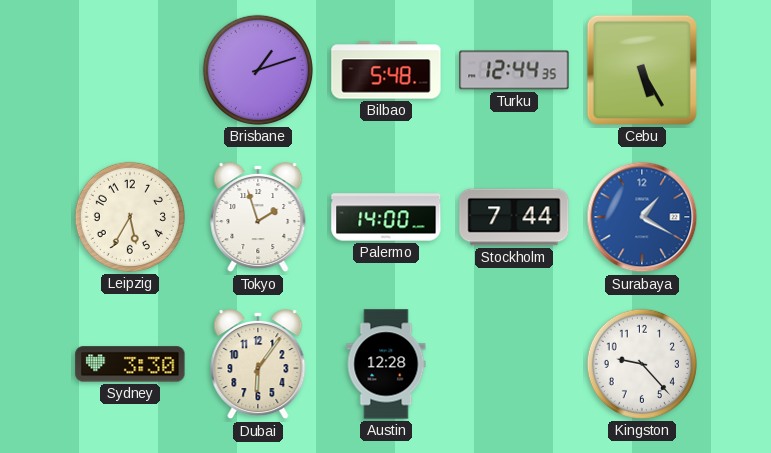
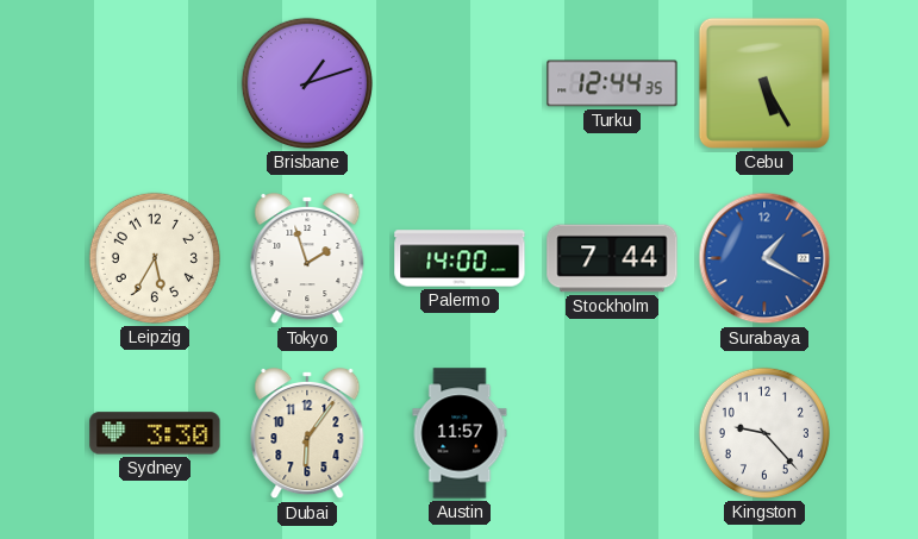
Bilbao: 5:48 -> none (386, 70)
Austin: 12:28 -> 11:57 (460, 433)
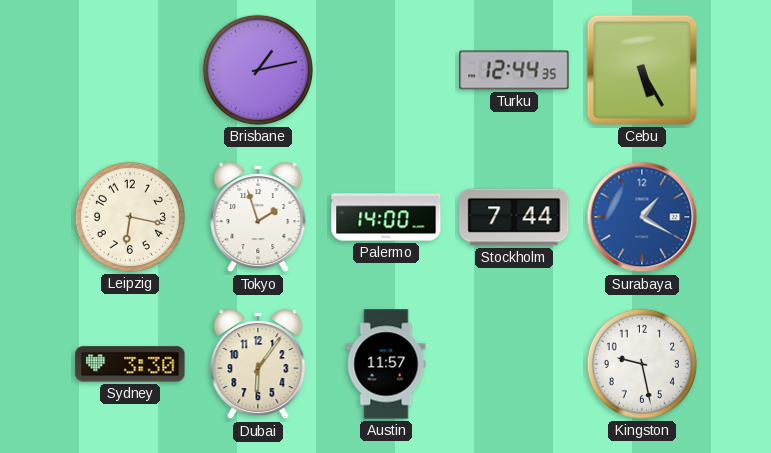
Brisbane: 1:12 -> 1:13 (258, 70)
Leipzig: 5:35 -> 6:17 (130, 217)
Kingston: 9:23 -> 9:28 (642, 364)
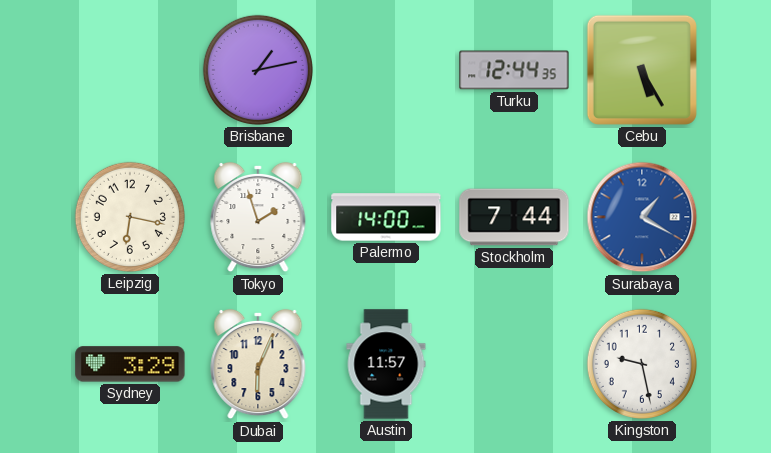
Sydney: 3:30 -> 3:29 (130, 364)
Dubai: 6:06 -> 6:04 (258, 364)
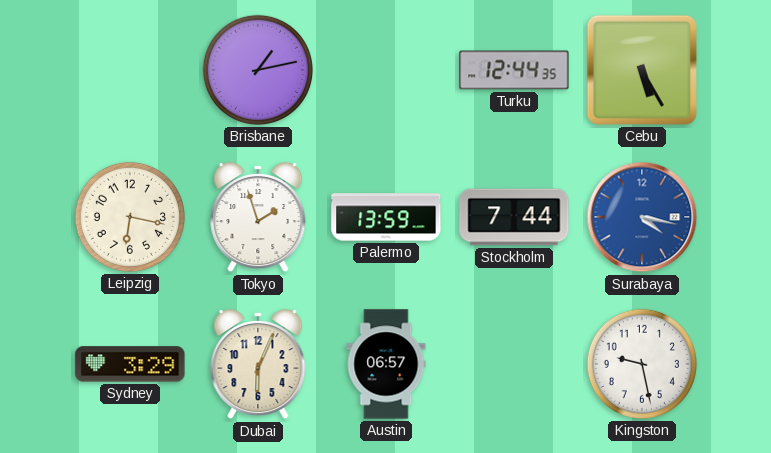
Palermo: 14:00 -> 13:59 (386, 217)
Surabaya: 1:20 -> 4:17 (642, 217)
Austin: 11:57 -> 06:57 (386, 364)
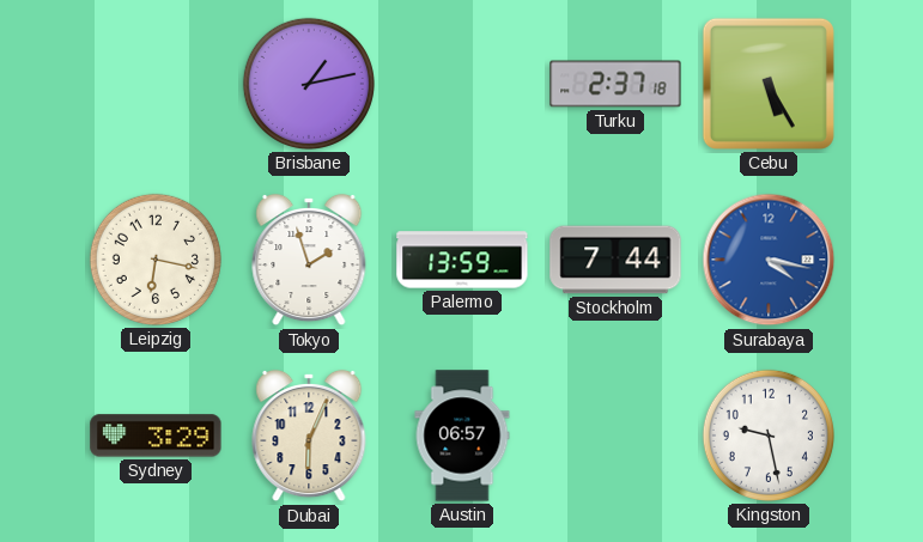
Turku: 12:44 -> 2:37 (615, 84)
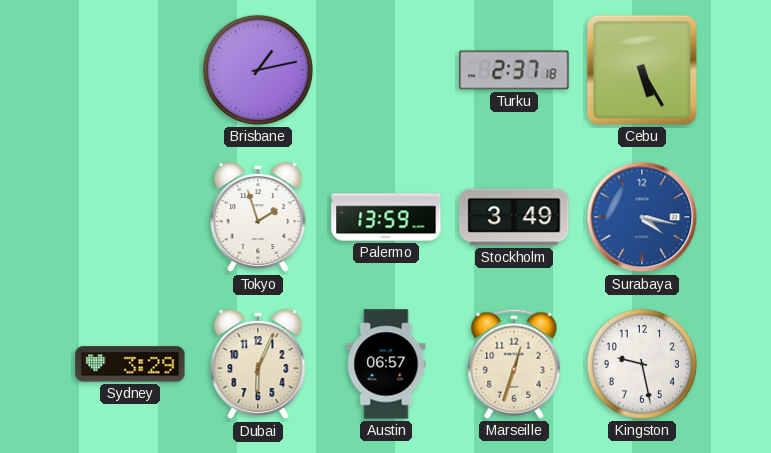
Leipzig: 6:17 -> none (156, 260)
Stockholm: 7:44 -> 3:49 (514, 217)
Marseille: none -> 12:33 (514, 364)
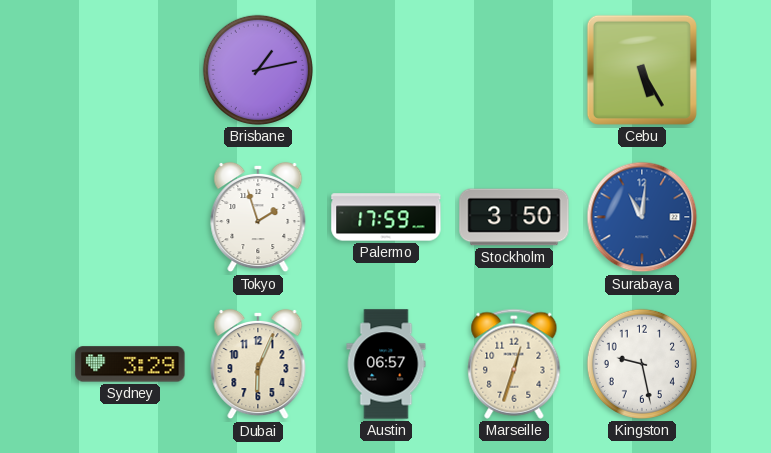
Turku: 2:37 -> none (514, 70)
Palermo: 13:59 -> 17:59 (386, 217)
Stockholm: 3:49 -> 3:50 (514, 217)
Surabaya: 4:17 -> 11:01 (642, 217)
